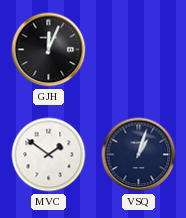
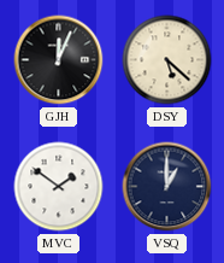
DSY: none -> 5:22 (167, 60)
VSQ: 1:03 -> 1:00 (167, 187)
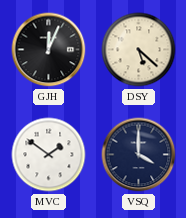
VSQ: 1:00 -> 4:00 (139, 155)
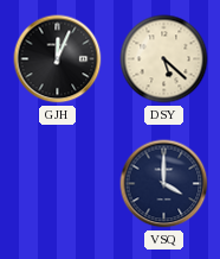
MVC: 1:51 -> none (49, 155)
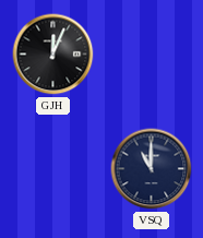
DSY: 5:22 -> none (164, 59)
VSQ: 4:00 -> 11:00 (152, 169)
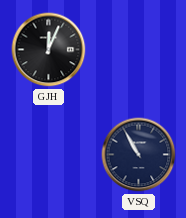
VSQ: 11:00 -> 10:55 (139, 155)
